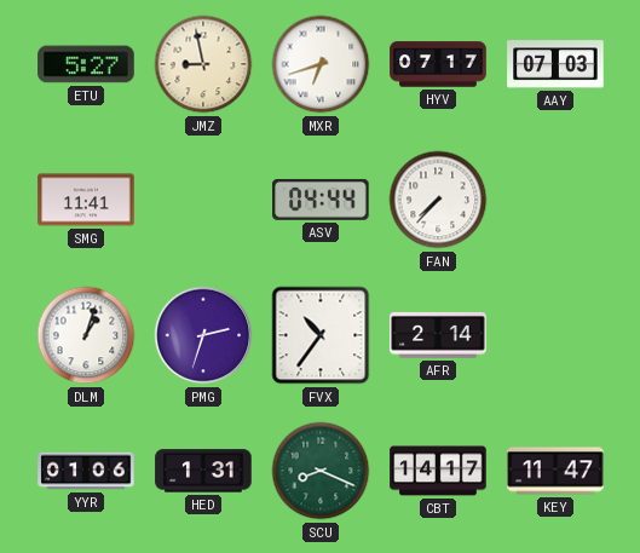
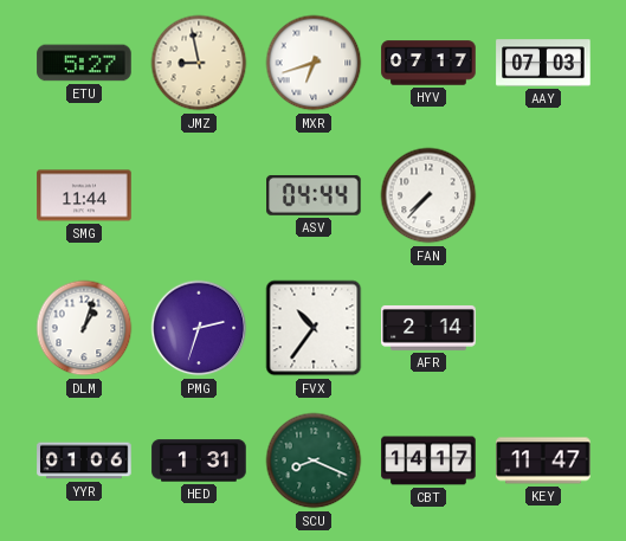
SMG: 11:41 -> 11:44 (84, 195)
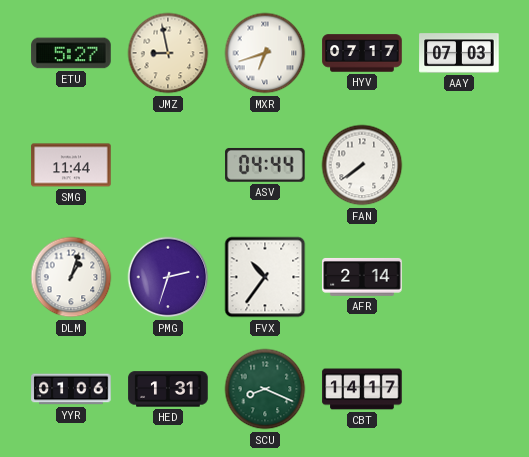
FAN: 7:37 -> 7:39 (362, 165)
KEY: 11:47 -> none (543, 461)
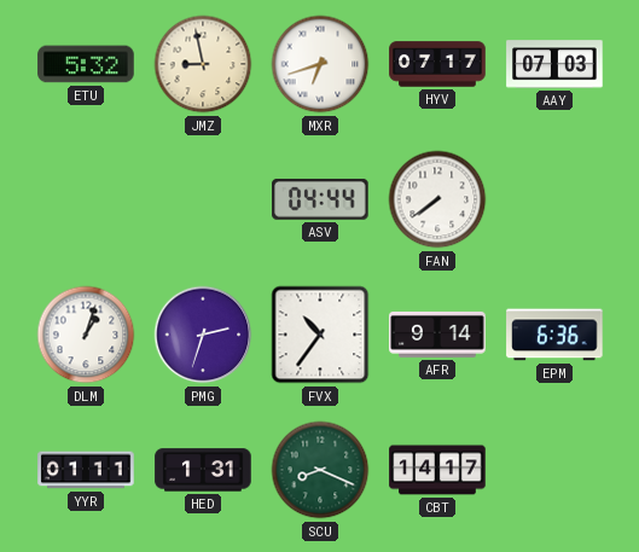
ETU: 5:27 -> 5:32 (86, 64)
SMG: 11:44 -> none (71, 165)
AFR: 2:14 -> 9:14 (437, 335)
EPM: none -> 6:36 (554, 335)
YYR: 01:06 -> 01:11 (86, 470)
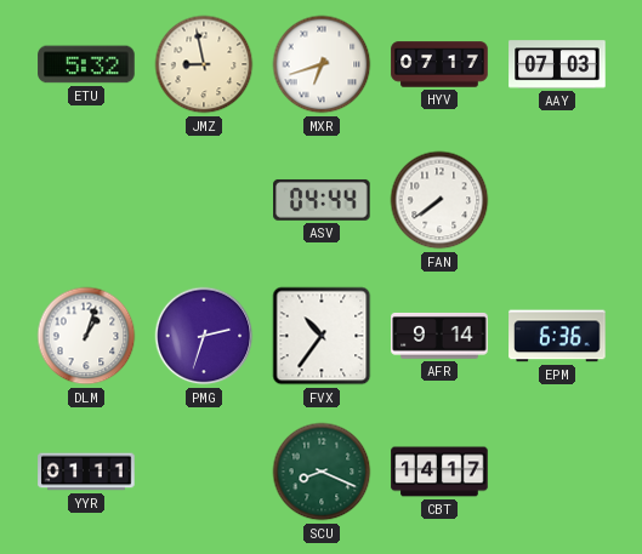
HED: 1:31 -> none (203, 470)
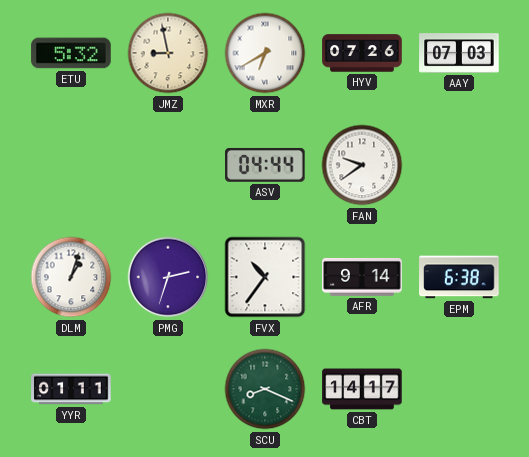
MXR: 6:42 -> 6:40 (265, 53)
HYV: 07:17 -> 07:26 (362, 53)
FAN: 7:39 -> 9:39 (362, 165)
EPM: 6:36 -> 6:38 (459, 277)
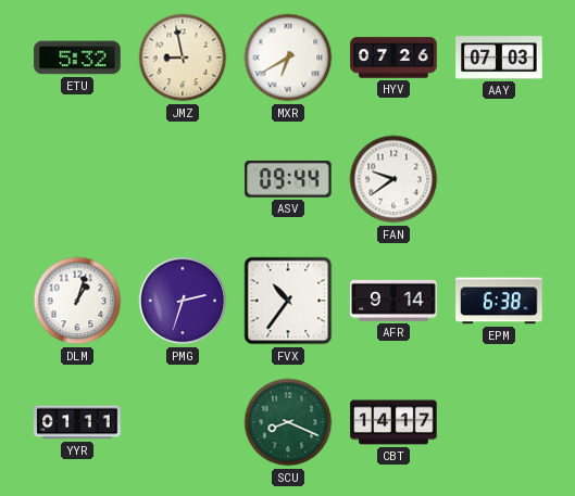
ASV: 04:44 -> 09:44 (288, 179)
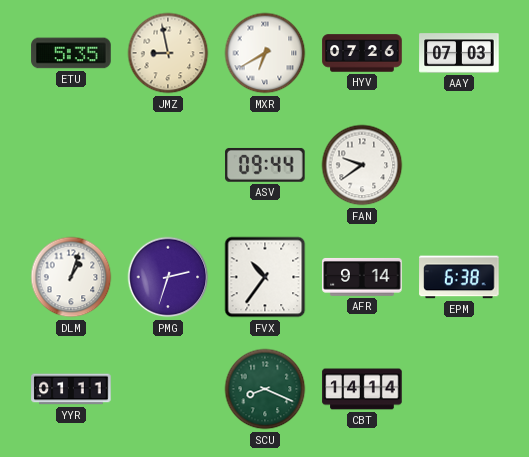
ETU: 5:32 -> 5:35 (71, 53)
CBT: 14:17 -> 14:14 (362, 389)
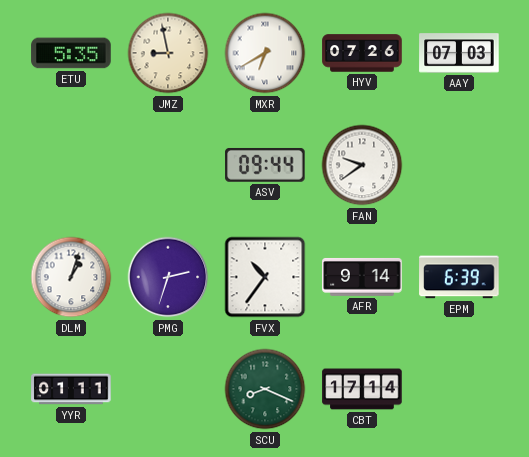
EPM: 6:38 -> 6:39 (459, 277)
CBT: 14:14 -> 17:14 (362, 389)
